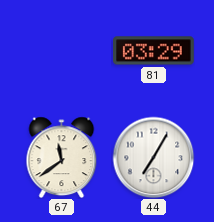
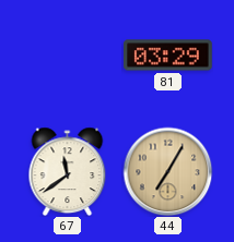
44 dial: white -> champagne (167, 171)
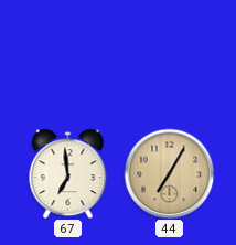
81: 03:29 -> none (168, 56)
67: 11:39 -> 6:59 (68, 173)
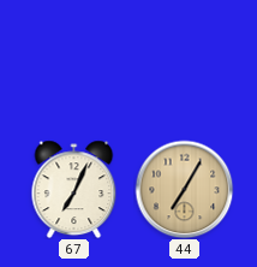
67: 6:59 -> 7:04 (74, 189)
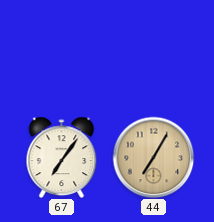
67: 7:04 -> 7:06 (62, 157)
